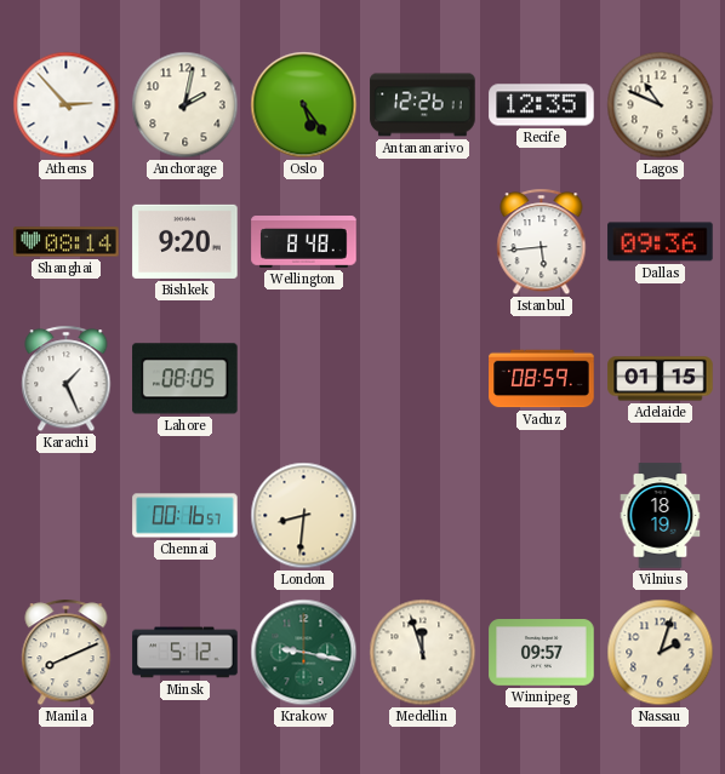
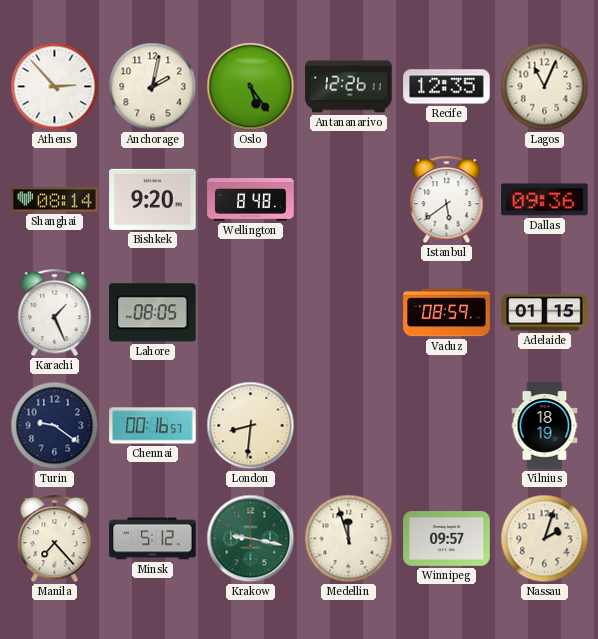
Lagos: 10:49 -> 11:04 (545, 87)
Istanbul: 5:44 -> 5:39 (447, 200)
Turin: none -> 9:21 (55, 426)
Manila: 8:11 -> 7:23 (55, 539)
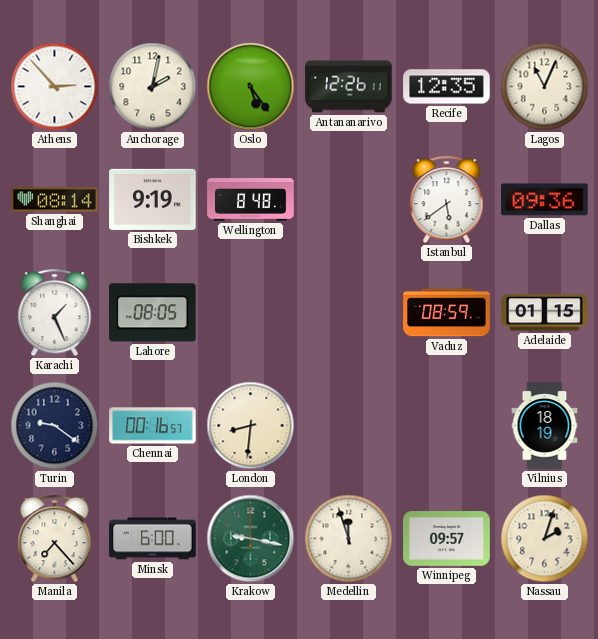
Bishkek: 9:20 -> 9:19 (153, 199)
Minsk: 5:12 -> 6:00 (153, 539)
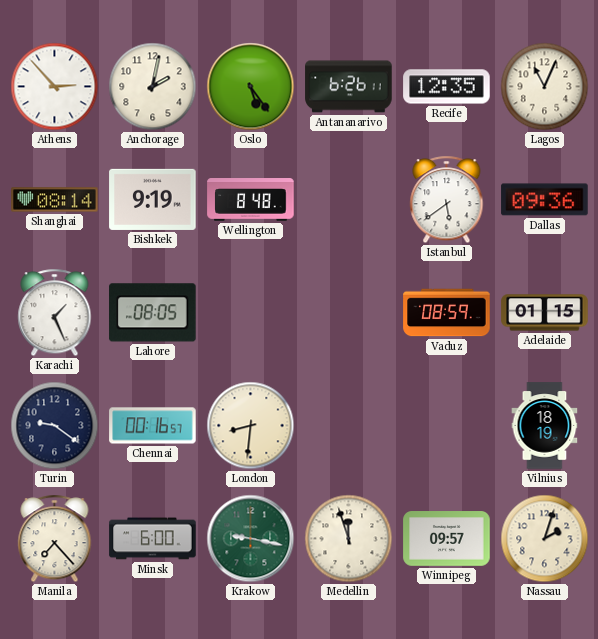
Antananarivo: 12:26 -> 6:26 (349, 87)
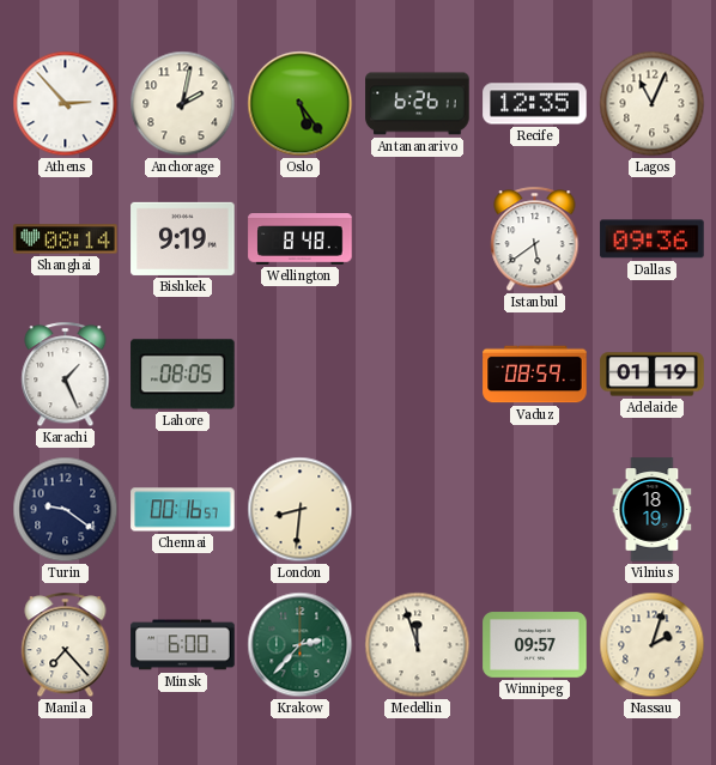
Adelaide: 01:15 -> 01:19 (653, 375)
Krakow: 9:17 -> 2:37 (301, 645)
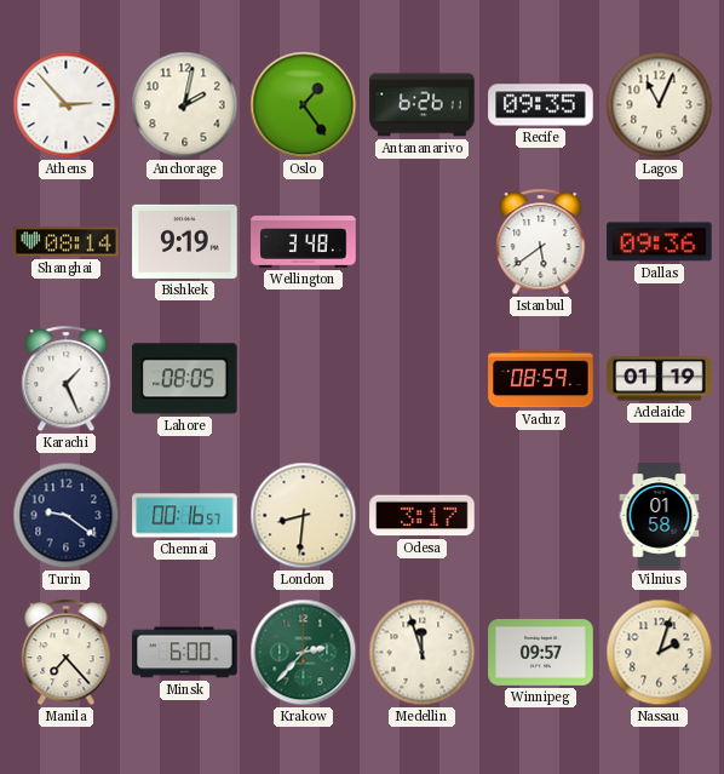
Oslo: 5:24 -> 1:24 (304, 105)
Recife: 12:35 -> 09:35 (541, 105)
Wellington: 8:48 -> 3:48 (304, 242)
Odesa: none -> 3:17 (423, 516)
Vilnius: 18:19 -> 01:58 (660, 516)
